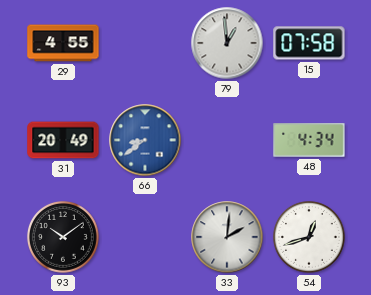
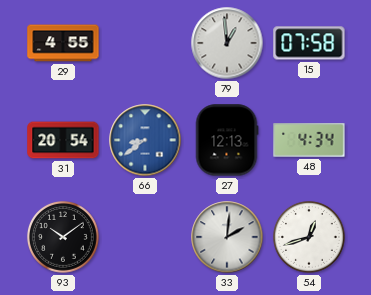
31: 20:49 -> 20:54 (63, 140)
27: none -> 12:13 (227, 140)
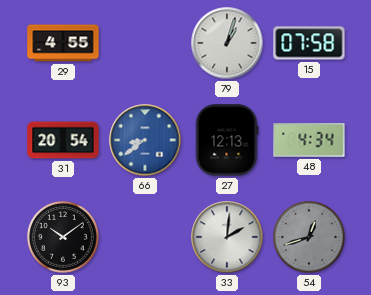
79: 12:59 -> 1:03 (227, 43)
54 dial: white -> grey (309, 238)
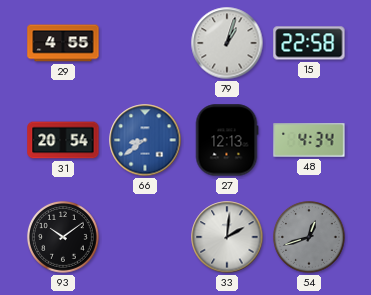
15: 07:58 -> 22:58 (309, 43)
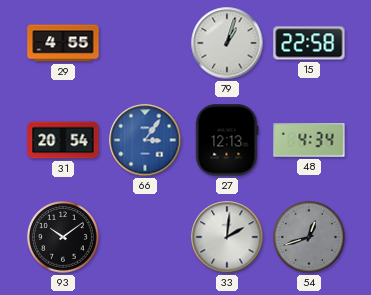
66: 8:39 -> 3:06 (145, 140)
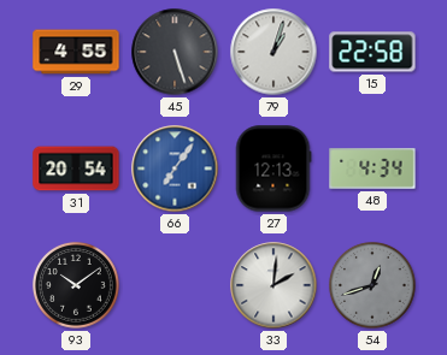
45: none -> 5:27 (175, 52)
66: 3:06 -> 7:06 (175, 168)
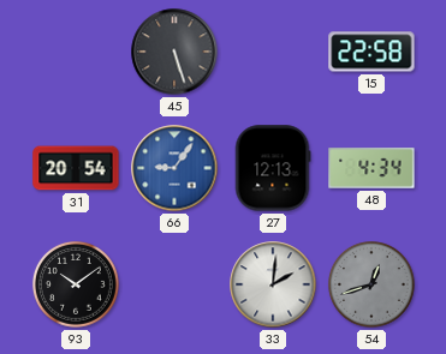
29: 4:55 -> none (76, 52)
79: 1:03 -> none (274, 52)
66: 7:06 -> 9:06 (174, 168)
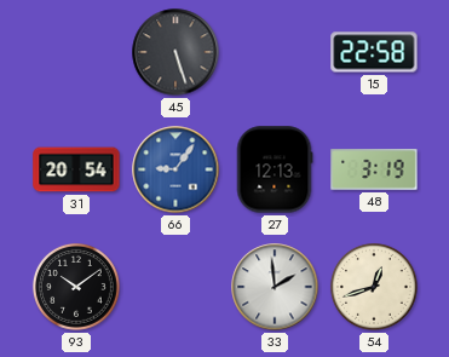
48: 4:34 -> 3:19 (374, 169)
33: 2:01 -> 1:59 (275, 287)
54 dial: grey -> cream (374, 288)
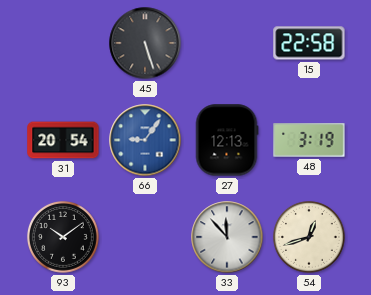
33: 1:59 -> 11:53 (227, 237)
